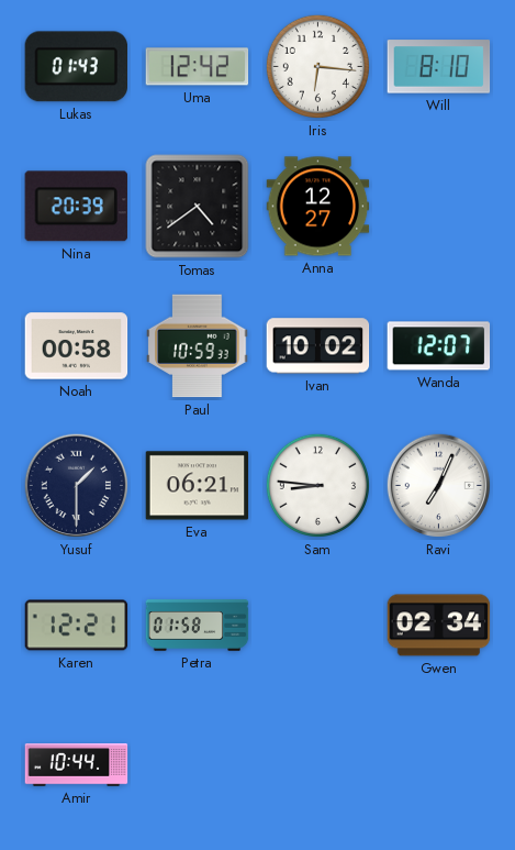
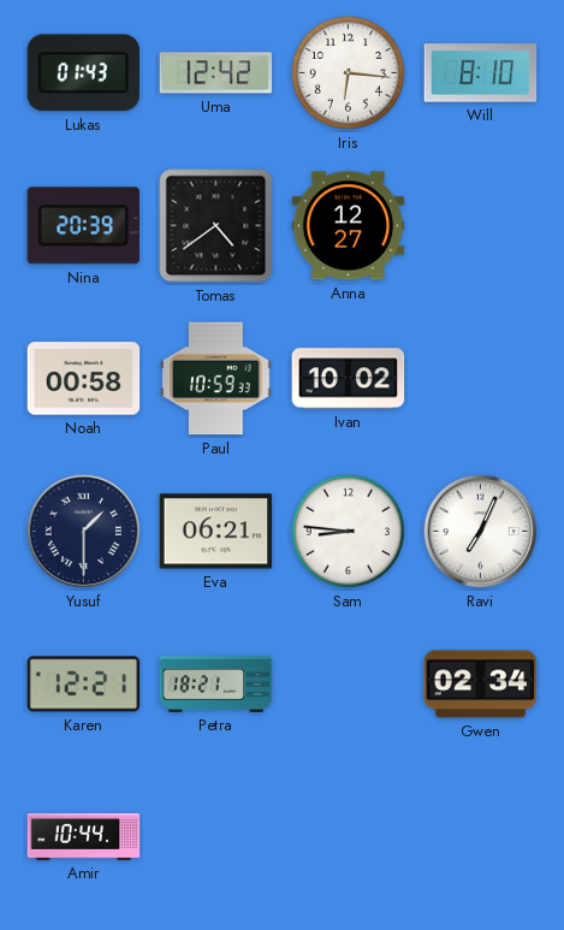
Wanda: 12:07 -> none (439, 346)
Petra: 01:58 -> 18:21 (216, 685)
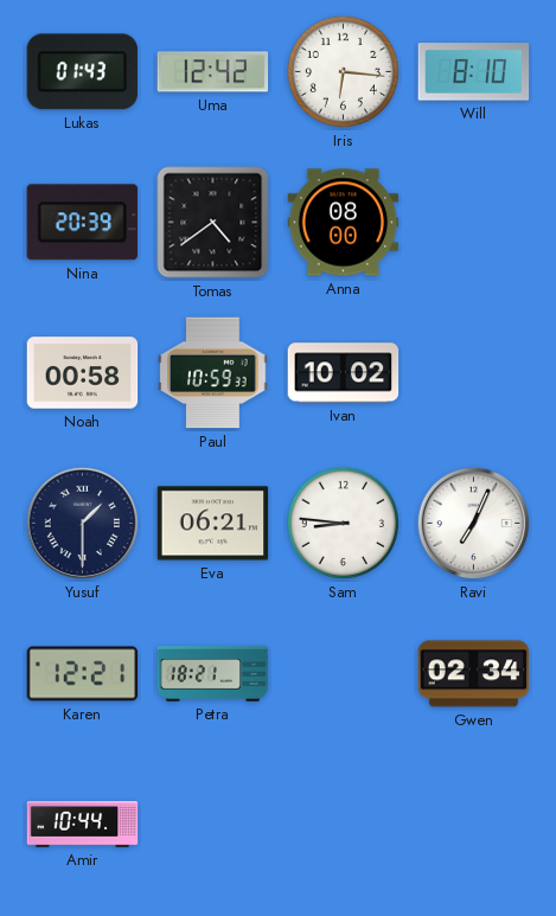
Anna: 12:27 -> 08:00 (344, 223)
